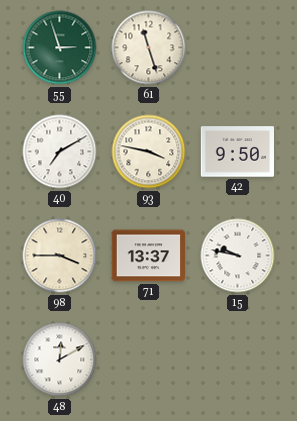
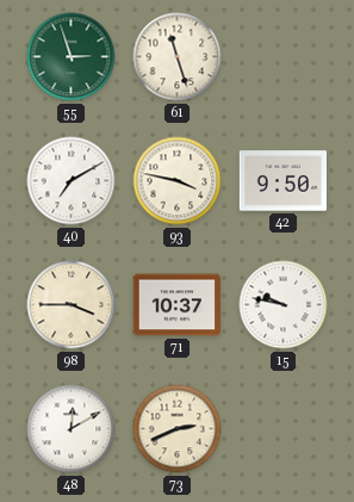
71: 13:37 -> 10:37 (176, 305)
73: none -> 2:41 (178, 429)
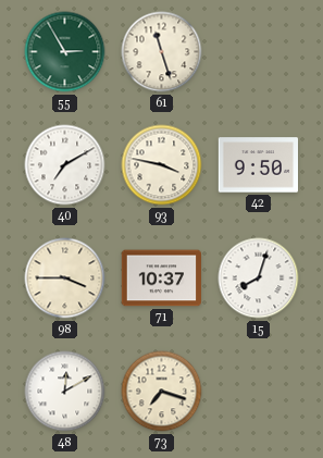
55: 2:57 -> 2:55 (65, 52)
15: 9:47 -> 8:03 (259, 278)
73: 2:41 -> 7:18 (162, 392)
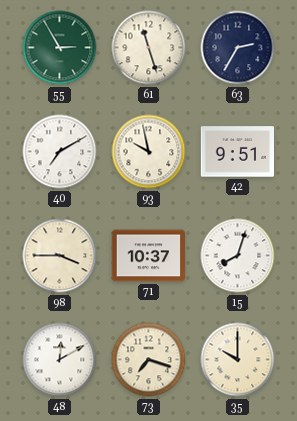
63: none -> 2:35 (238, 48)
93: 3:47 -> 9:58 (149, 152)
42: 9:50 -> 9:51 (237, 152)
35: none -> 10:00 (238, 360)
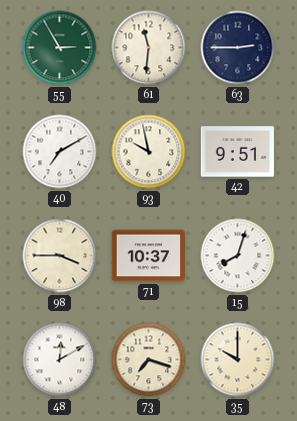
61: 11:27 -> 11:31 (149, 48)
63: 2:35 -> 2:45 (238, 48)
